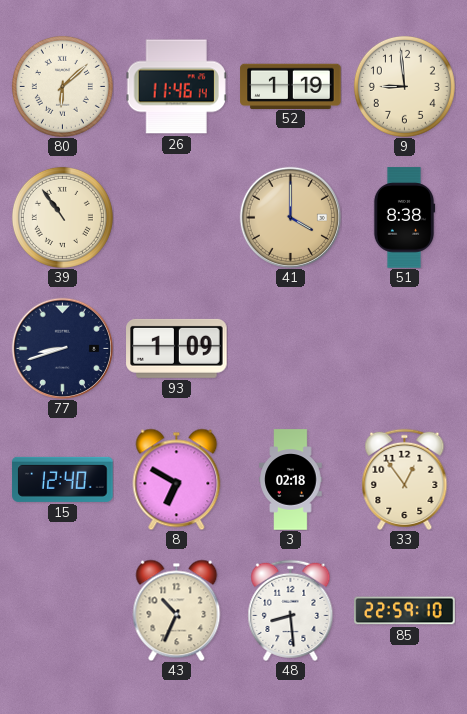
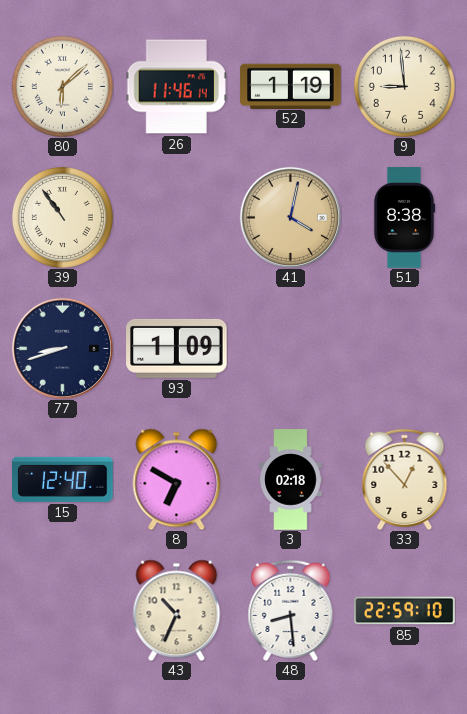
41: 4:00 -> 4:02 (290, 217)
33: 12:54 -> 12:53 (405, 479)
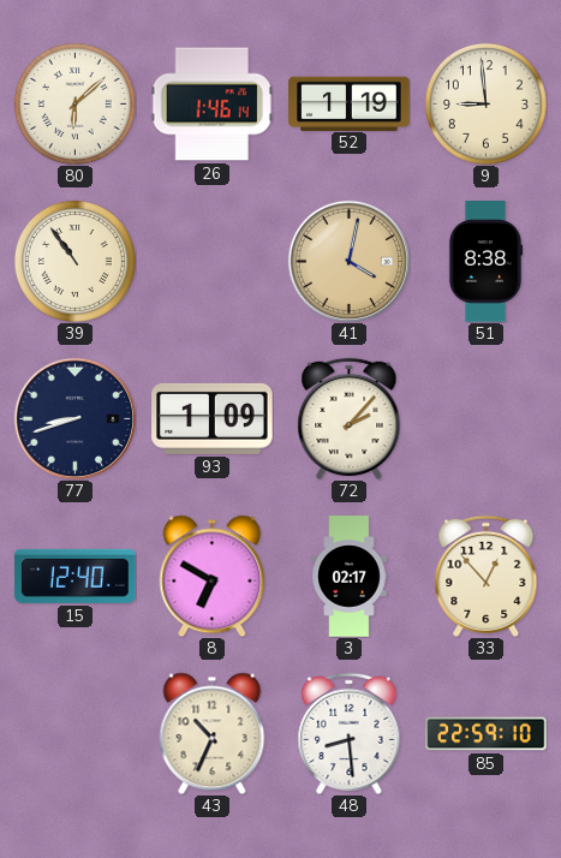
26: 11:46 -> 1:46 (211, 105)
72: none -> 2:07 (350, 418)
3: 02:18 -> 02:17 (350, 577)
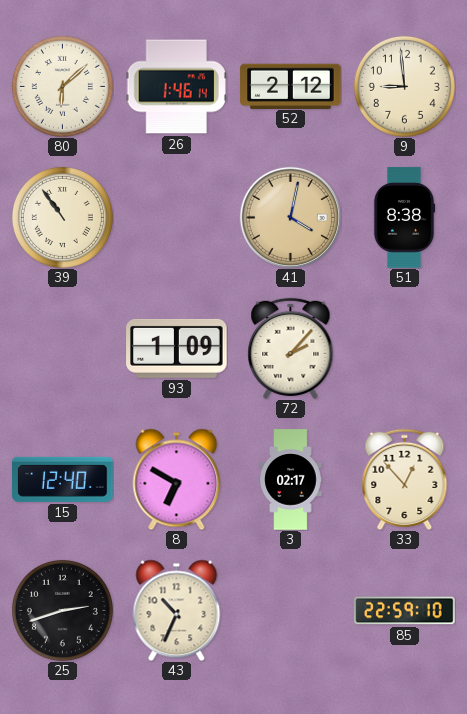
52: 1:19 -> 2:12 (291, 86)
77: 8:42 -> none (74, 418)
25: none -> 2:42 (62, 610)
48: 8:29 -> none (350, 733)
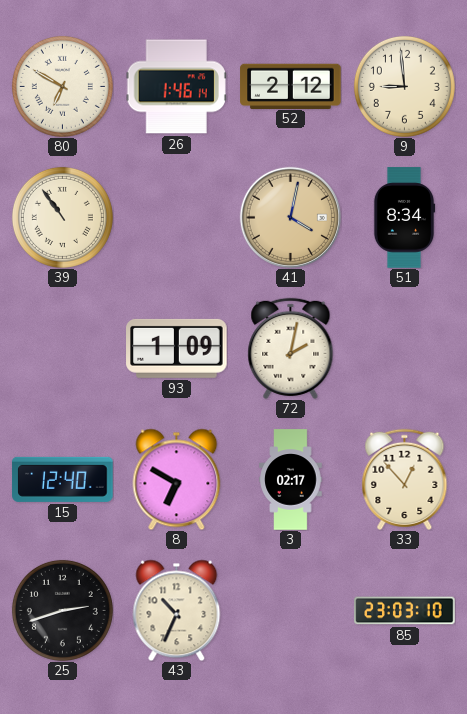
80: 6:08 -> 6:50 (62, 86)
51: 8:38 -> 8:34 (404, 218)
72: 2:07 -> 2:02 (291, 348)
85: 22:59 -> 23:03 (405, 611)
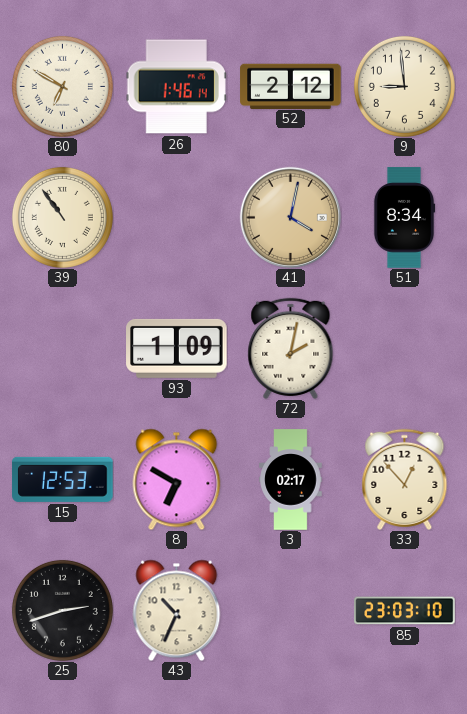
15: 12:40 -> 12:53 (63, 479)
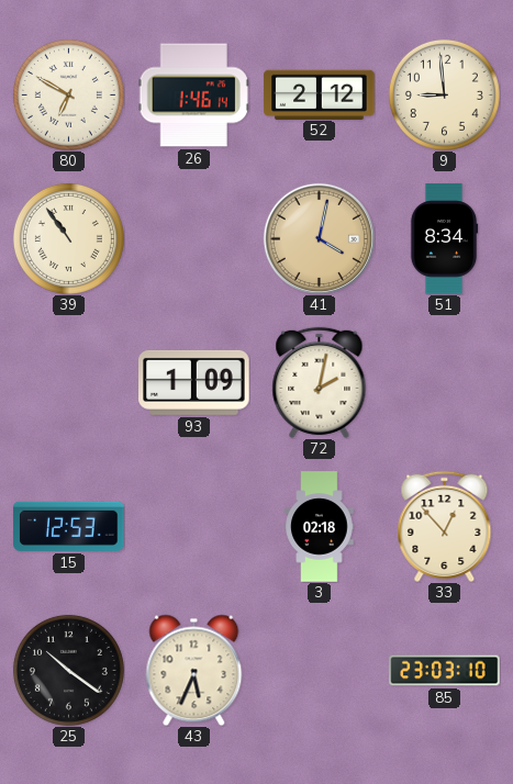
8: 6:50 -> none (177, 479)
3: 02:17 -> 02:18 (320, 527)
25: 2:42 -> 10:21 (68, 670)
43: 10:34 -> 5:34 (194, 670)
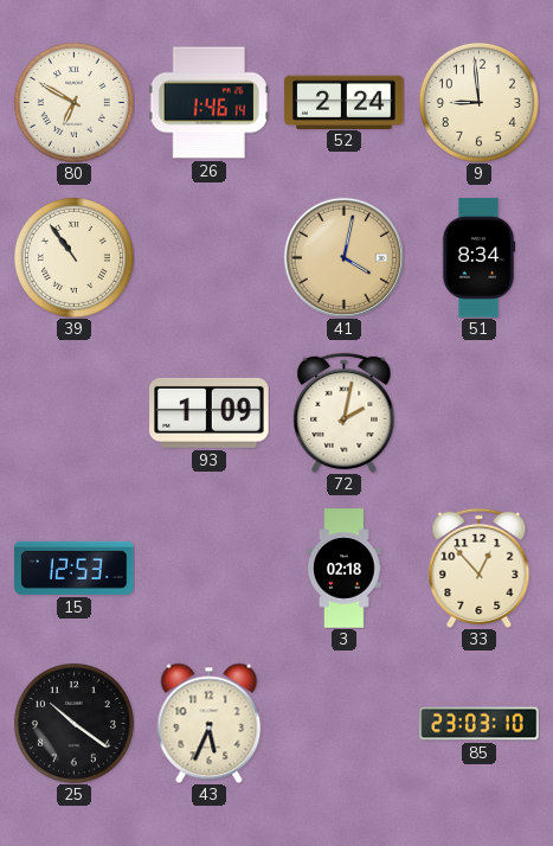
52: 2:12 -> 2:24 (345, 102)
